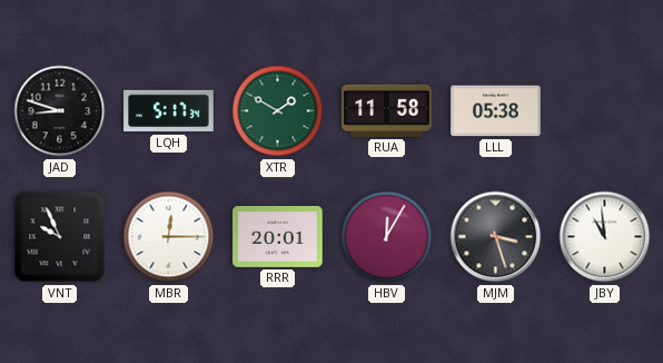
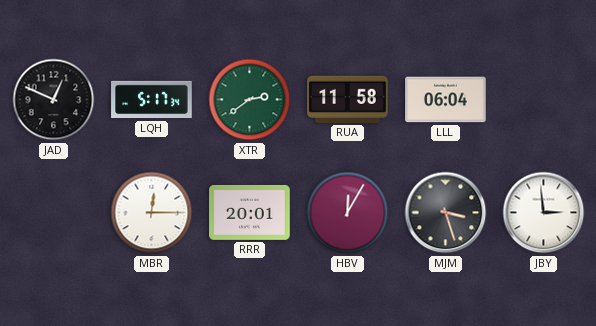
JAD: 8:48 -> 12:49 (54, 100)
XTR: 1:50 -> 2:39 (250, 100)
LLL: 05:38 -> 06:04 (446, 100)
VNT: 9:56 -> none (60, 237)
JBY: 10:59 -> 2:59 (544, 213)
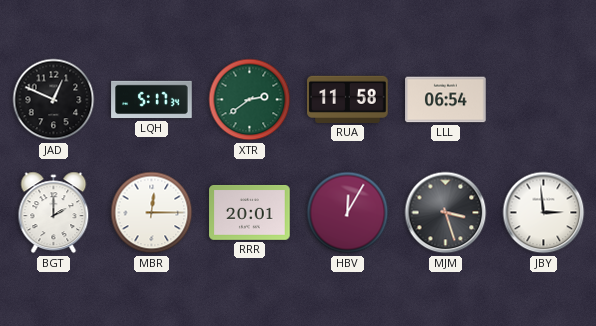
LLL: 06:04 -> 06:54 (446, 100)
BGT: none -> 2:00 (54, 213)
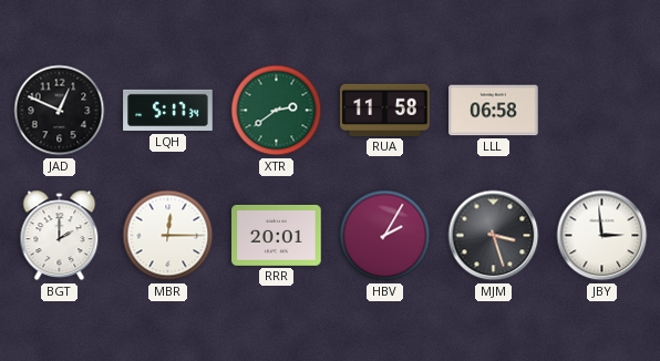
LLL: 06:54 -> 06:58 (494, 111)
HBV: 12:05 -> 2:05 (385, 236)
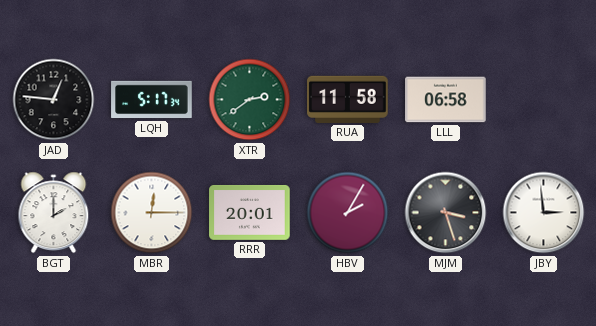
JAD: 12:49 -> 12:46 (54, 100)
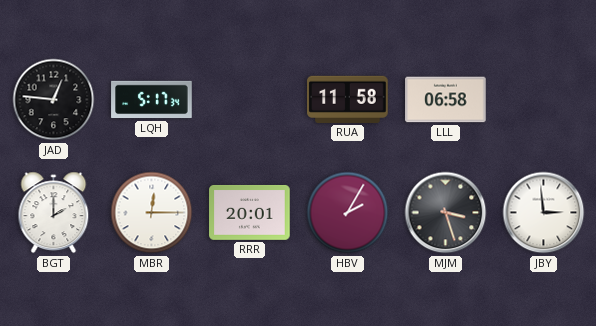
XTR: 2:39 -> none (250, 100)
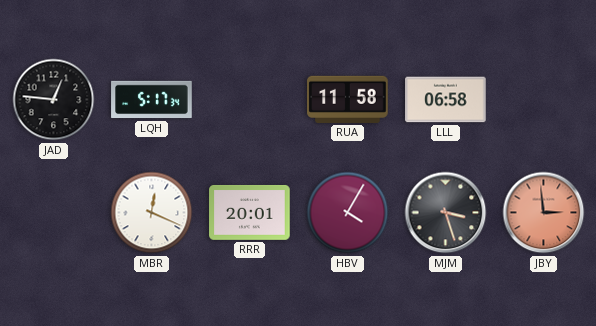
BGT: 2:00 -> none (54, 213)
MBR: 12:15 -> 12:19 (152, 213)
HBV: 2:05 -> 4:05 (348, 213)
JBY dial: white -> salmon (544, 213)
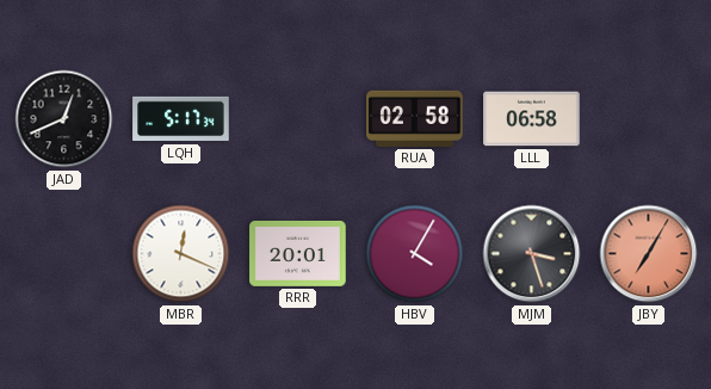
JAD: 12:46 -> 12:41 (64, 119)
RUA: 11:58 -> 02:58 (415, 118)
JBY: 2:59 -> 7:05 (649, 254)
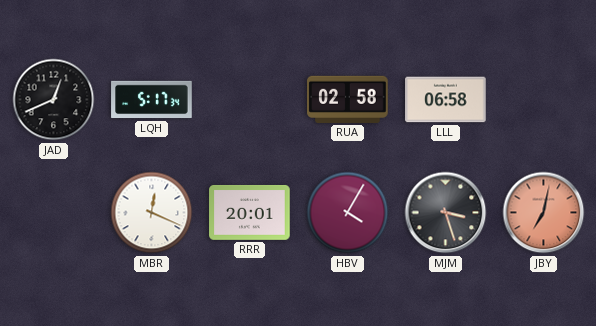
JBY: 7:05 -> 7:02 (544, 213)
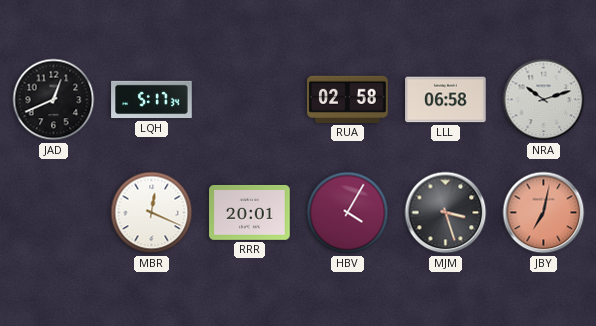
NRA: none -> 10:12 (544, 100)
